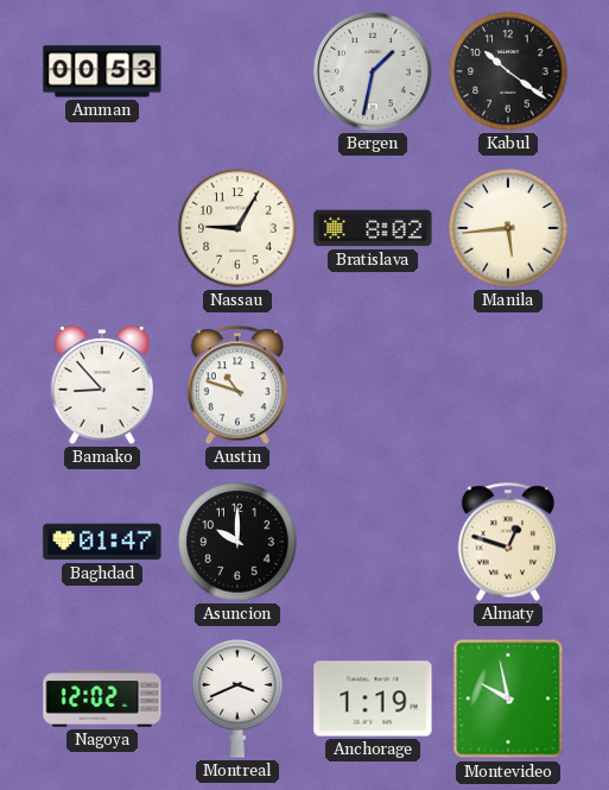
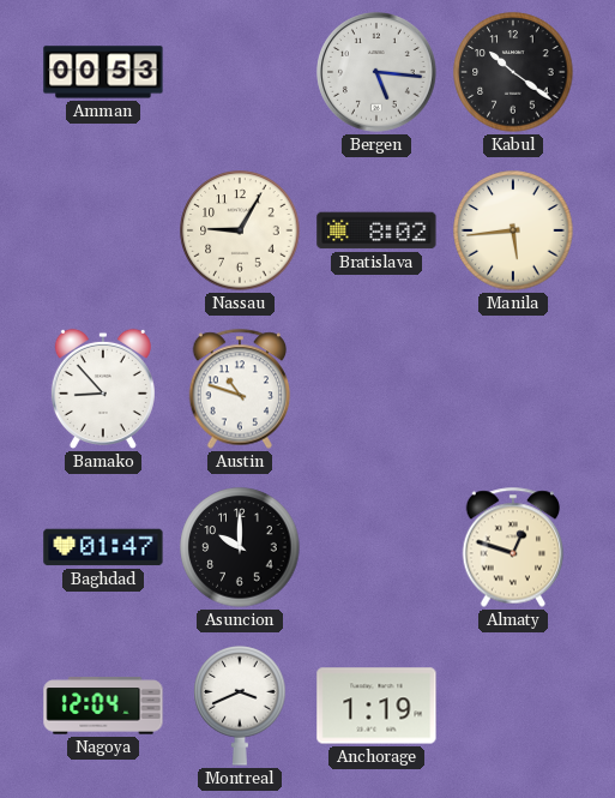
Bergen: 1:32 -> 5:16 (376, 72)
Nagoya: 12:02 -> 12:04 (103, 706)
Montevideo: 9:58 -> none (508, 699)
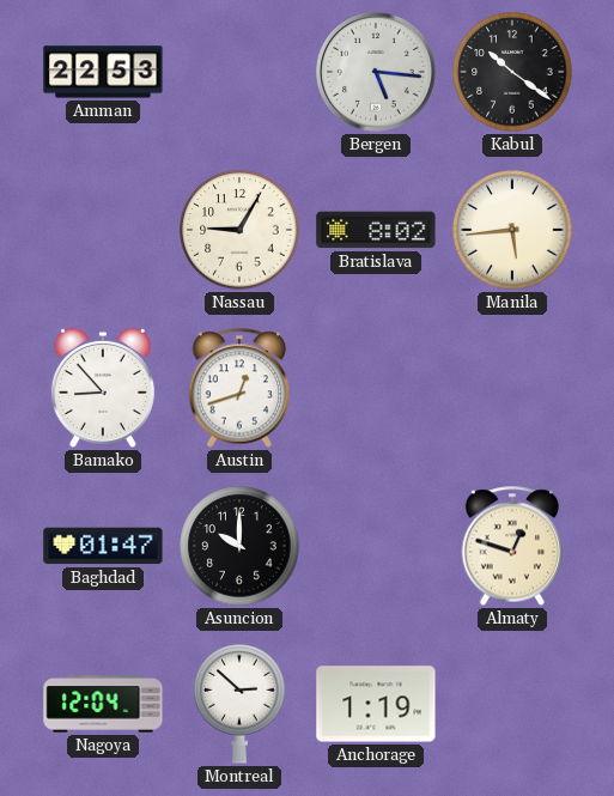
Amman: 00:53 -> 22:53 (103, 72)
Austin: 10:48 -> 12:42 (239, 388)
Montreal: 3:41 -> 2:52 (239, 704)
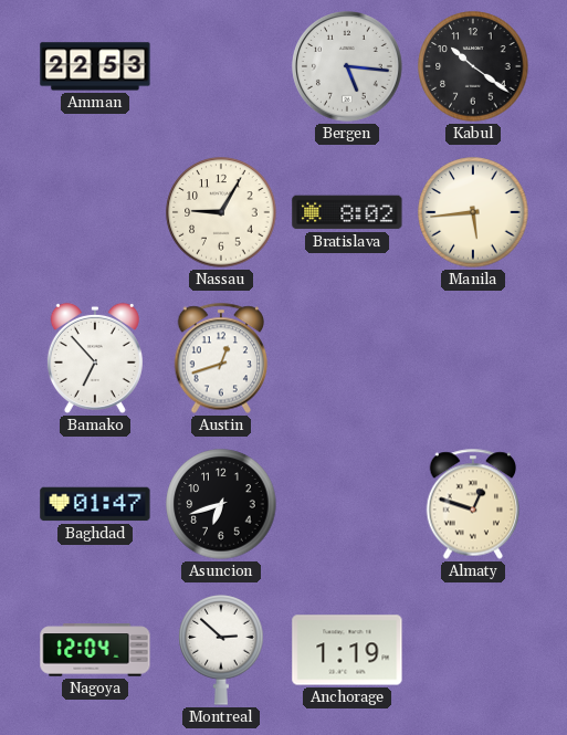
Bamako: 8:53 -> 6:53 (95, 358)
Asuncion: 10:00 -> 6:42 (221, 504)
